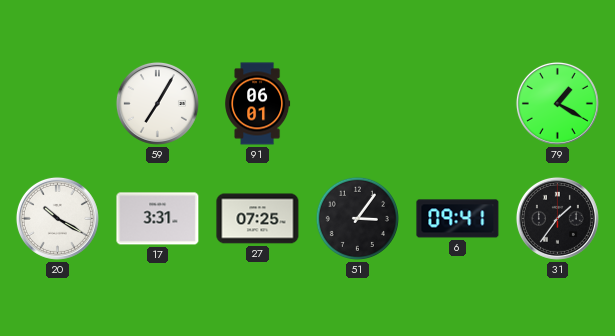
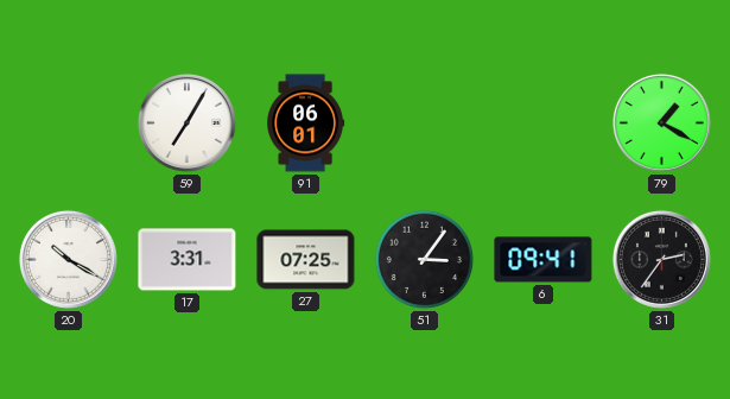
31: 1:36 -> 2:36 (661, 259)
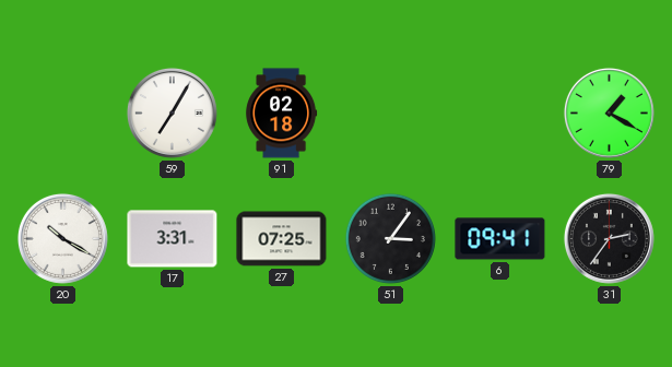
91: 06:01 -> 02:18 (282, 114)
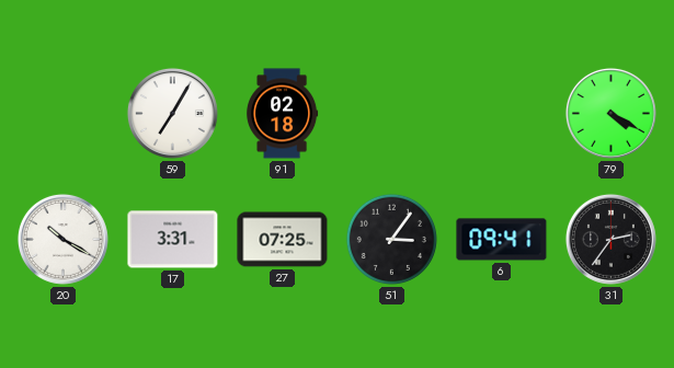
79: 1:20 -> 4:20 (610, 113)
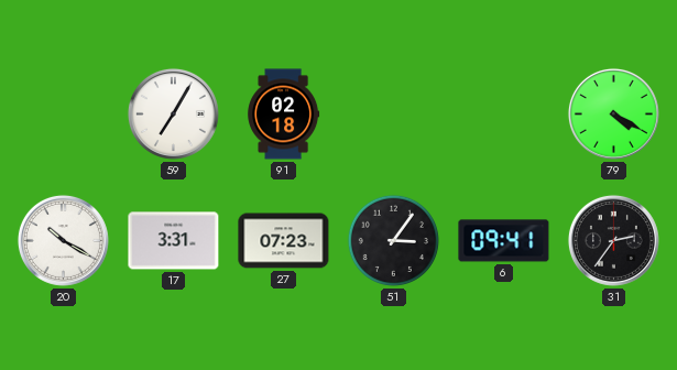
27: 07:25 -> 07:23 (284, 241)
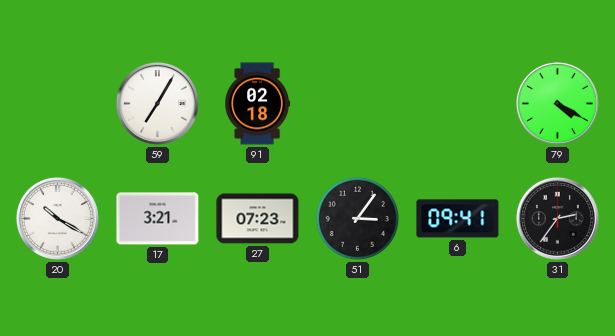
17: 3:31 -> 3:21 (158, 219)
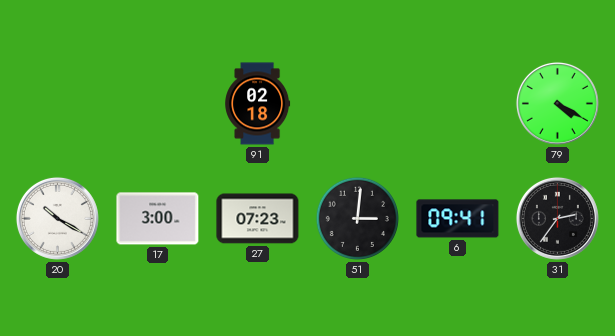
59: 7:05 -> none (157, 103)
17: 3:21 -> 3:00 (158, 219)
51: 3:06 -> 3:01 (357, 218)
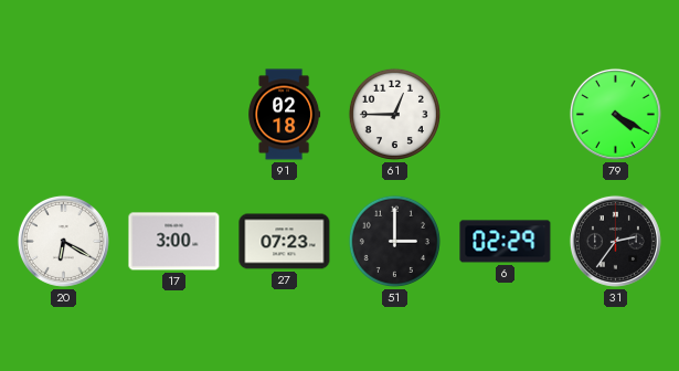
61: none -> 12:45 (394, 114)
20: 10:20 -> 6:20 (63, 241)
51: 3:01 -> 3:00 (394, 241)
6: 09:41 -> 02:29 (506, 242)
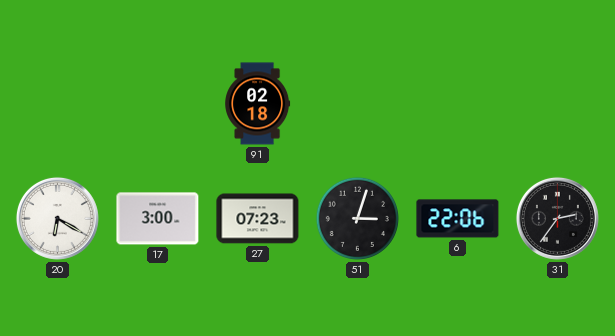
61: 12:45 -> none (394, 114)
79: 4:20 -> none (615, 114)
51: 3:00 -> 3:03 (357, 218)
6: 02:29 -> 22:06 (458, 219)
